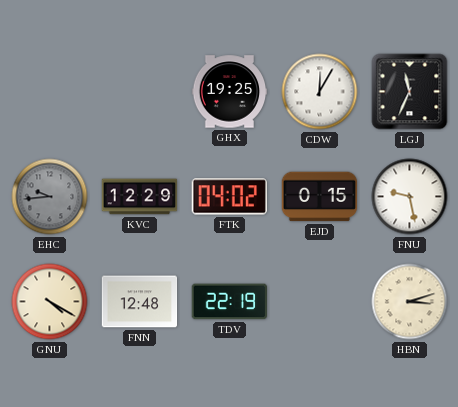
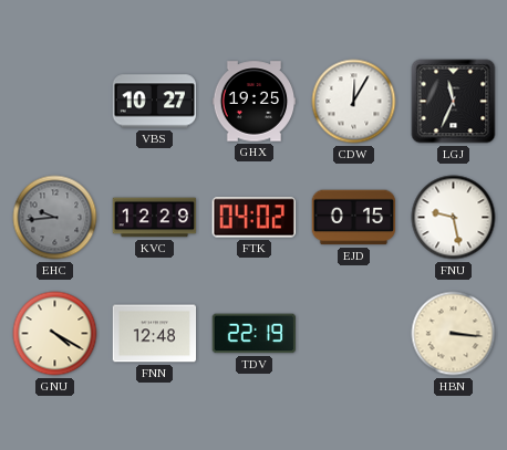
VBS: none -> 10:27 (155, 102)
HBN: 3:12 -> 3:16 (454, 334)
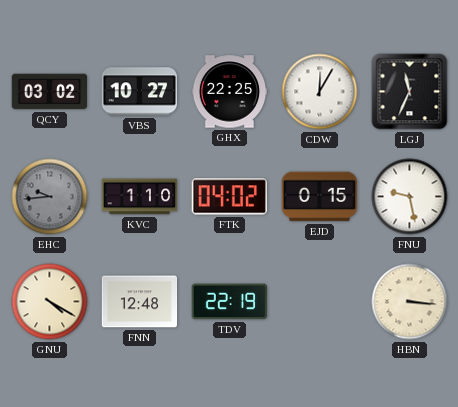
QCY: none -> 03:02 (50, 92)
GHX: 19:25 -> 22:25 (230, 92)
KVC: 12:29 -> 1:10 (140, 197)
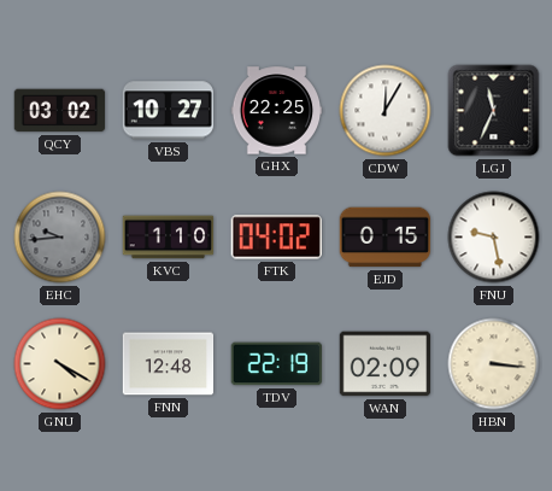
WAN: none -> 02:09 (386, 364)
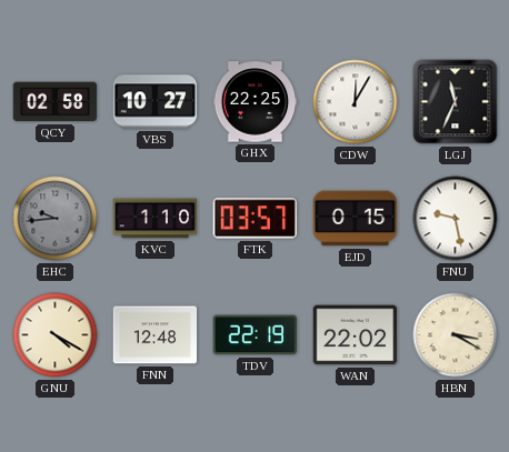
QCY: 03:02 -> 02:58 (56, 102)
FTK: 04:02 -> 03:57 (255, 219)
WAN: 02:09 -> 22:02 (356, 335)
HBN: 3:16 -> 3:20 (456, 335)
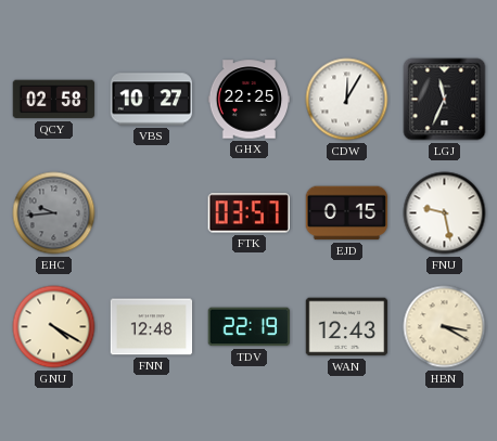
KVC: 1:10 -> none (156, 219)
WAN: 22:02 -> 12:43 (347, 327)
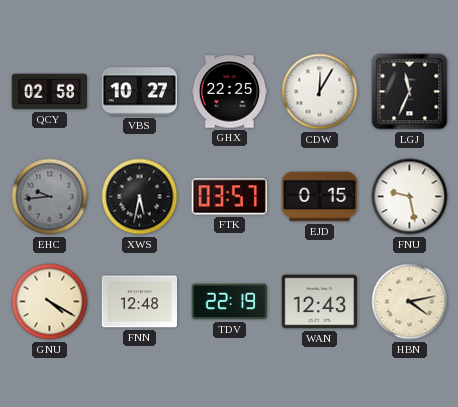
XWS: none -> 5:32 (140, 197)
HBN: 3:20 -> 4:13 (410, 302)
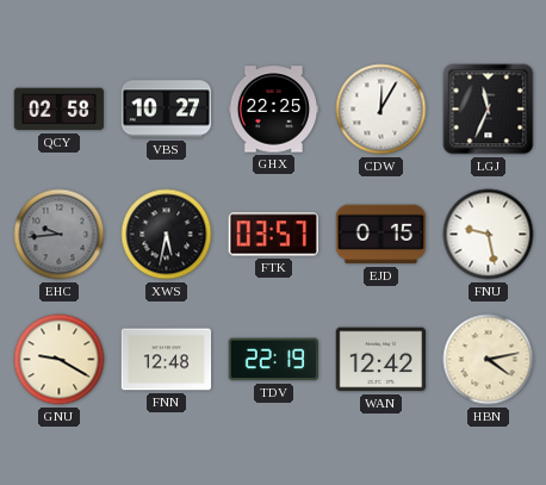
GNU: 4:20 -> 9:20 (60, 360)
WAN: 12:43 -> 12:42 (381, 360)
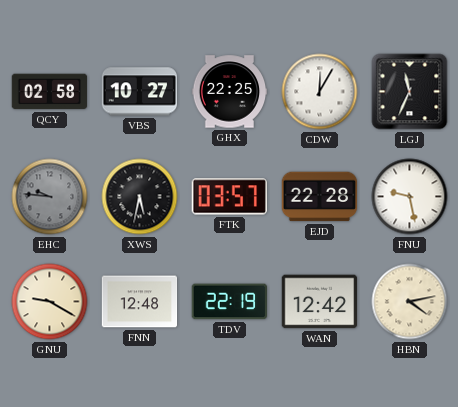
EHC: 9:44 -> 9:46 (50, 197)
EJD: 0:15 -> 22:28 (320, 197)
